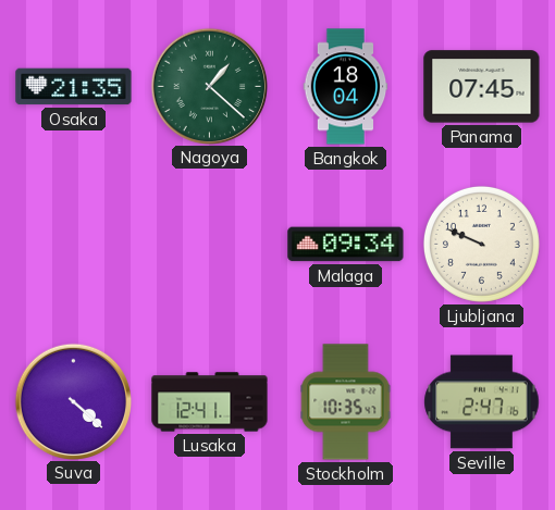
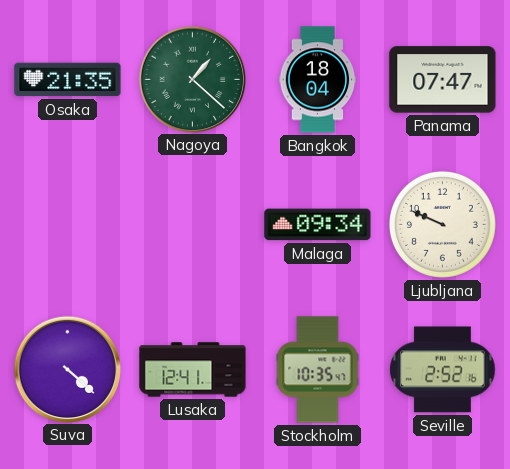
Panama: 07:45 -> 07:47 (443, 80)
Seville: 2:47 -> 2:52 (443, 370)
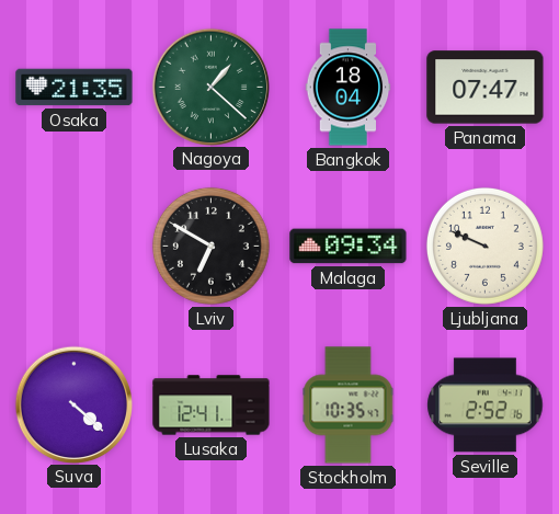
Lviv: none -> 6:50 (210, 245)
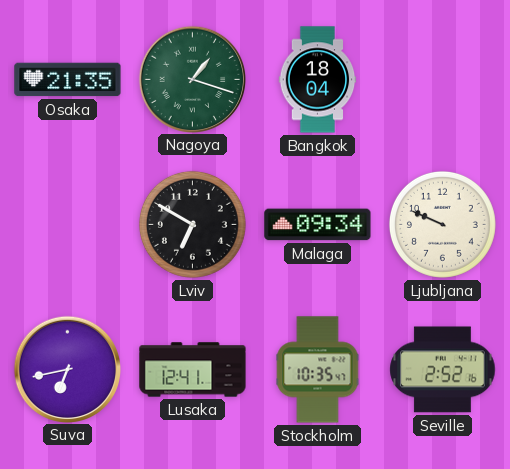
Nagoya: 1:22 -> 1:18 (192, 79)
Panama: 07:47 -> none (486, 88)
Suva: 4:22 -> 6:43 (67, 369)
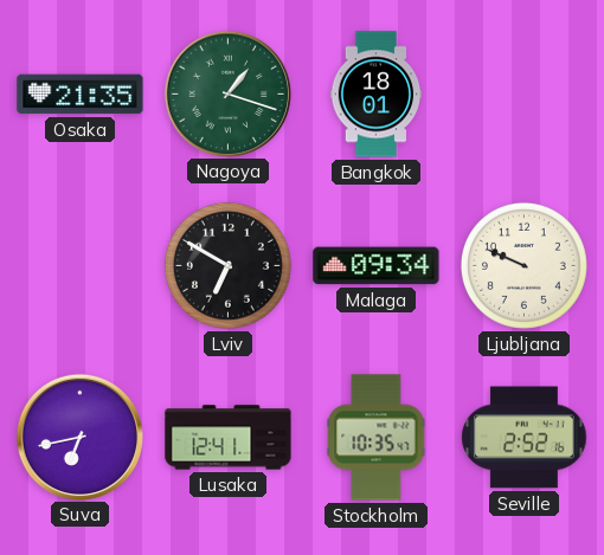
Bangkok: 18:04 -> 18:01 (377, 95)
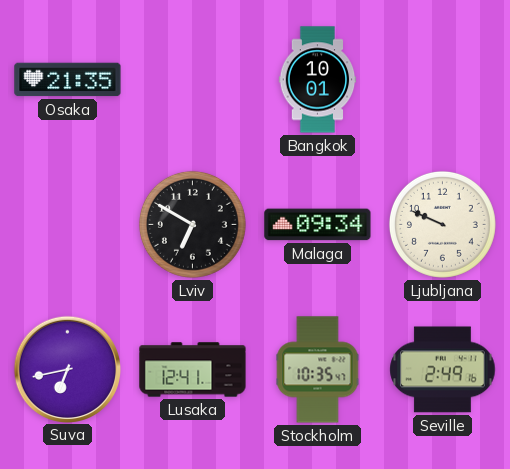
Nagoya: 1:18 -> none (227, 93)
Bangkok: 18:01 -> 10:01 (318, 80)
Seville: 2:52 -> 2:49 (443, 370)
